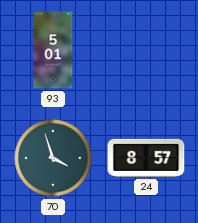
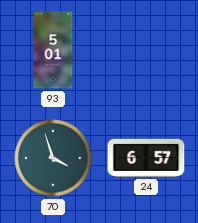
24: 8:57 -> 6:57 (146, 158)
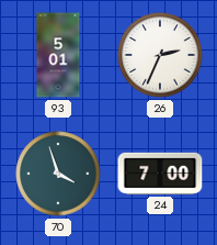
26: none -> 2:34 (160, 55)
24: 6:57 -> 7:00 (160, 174)
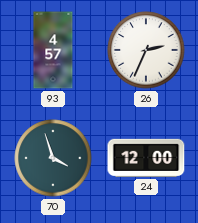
93: 5:01 -> 4:57 (53, 50)
24: 7:00 -> 12:00 (146, 158)
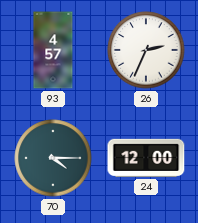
70: 3:57 -> 4:15 (53, 158)
